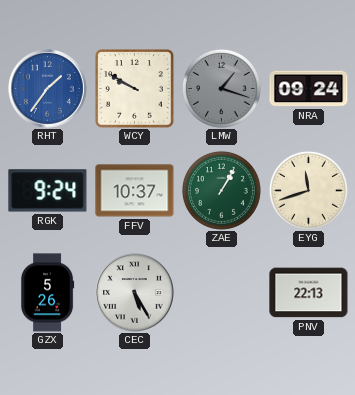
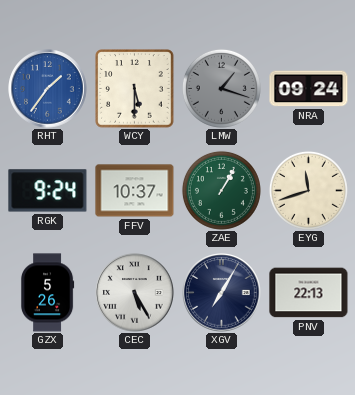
WCY: 9:50 -> 5:30 (135, 89)
XGV: none -> 7:05 (222, 293)
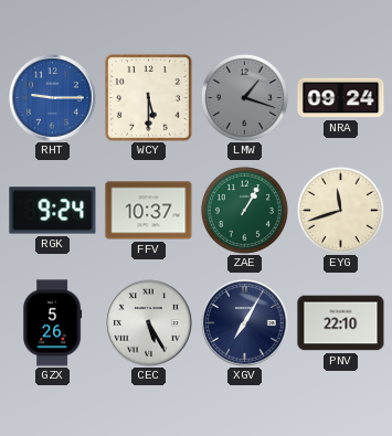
RHT: 1:36 -> 9:15 (53, 98)
PNV: 22:13 -> 22:10 (341, 323)
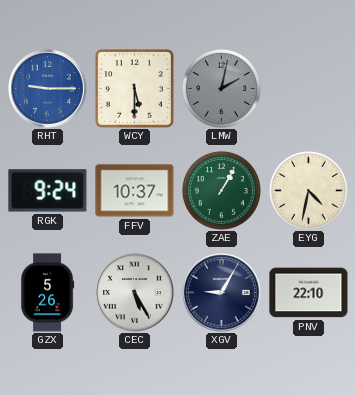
LMW: 1:18 -> 2:02 (221, 88)
NRA: 09:24 -> none (341, 98)
EYG: 11:42 -> 4:32 (308, 190)
XGV: 7:05 -> 9:05 (222, 293)
